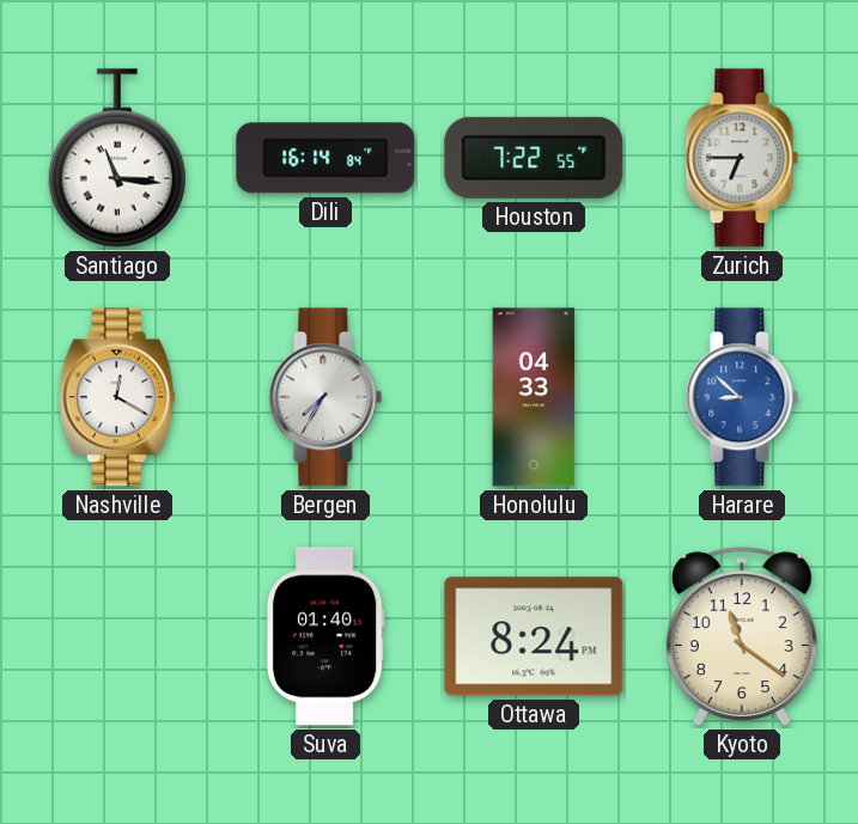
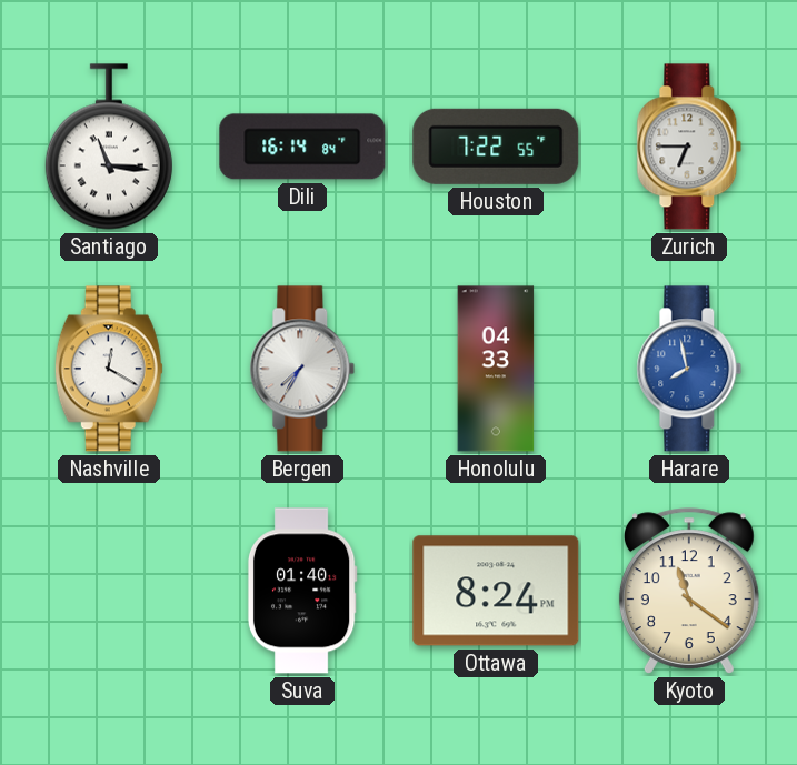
Harare: 8:52 -> 7:58 (689, 369)
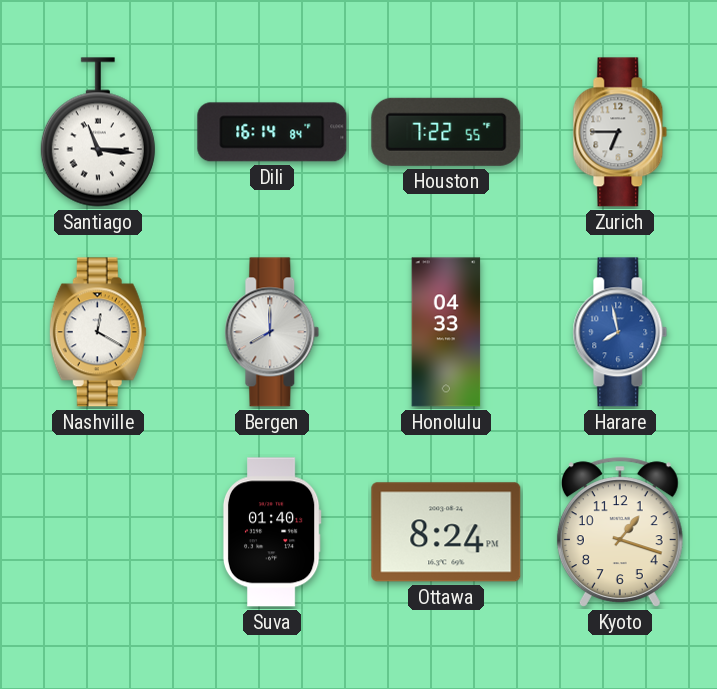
Bergen: 7:35 -> 8:00 (272, 332)
Kyoto: 11:21 -> 1:18 (620, 532)
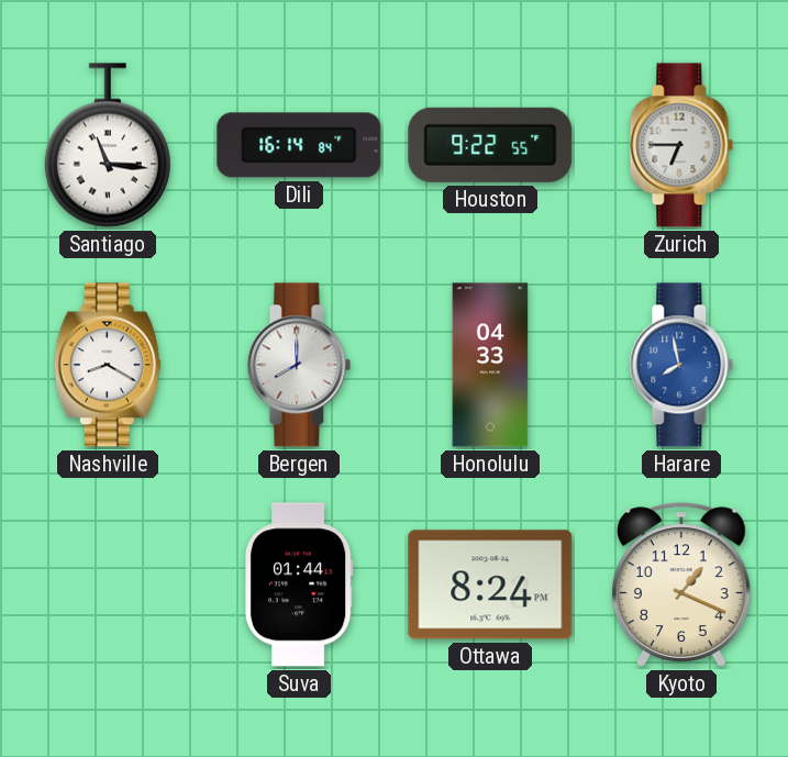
Houston: 7:22 -> 9:22 (490, 145)
Nashville: 12:20 -> 8:20 (108, 365)
Suva: 01:40 -> 01:44 (299, 585)
Kyoto: 1:18 -> 1:19 (681, 585)
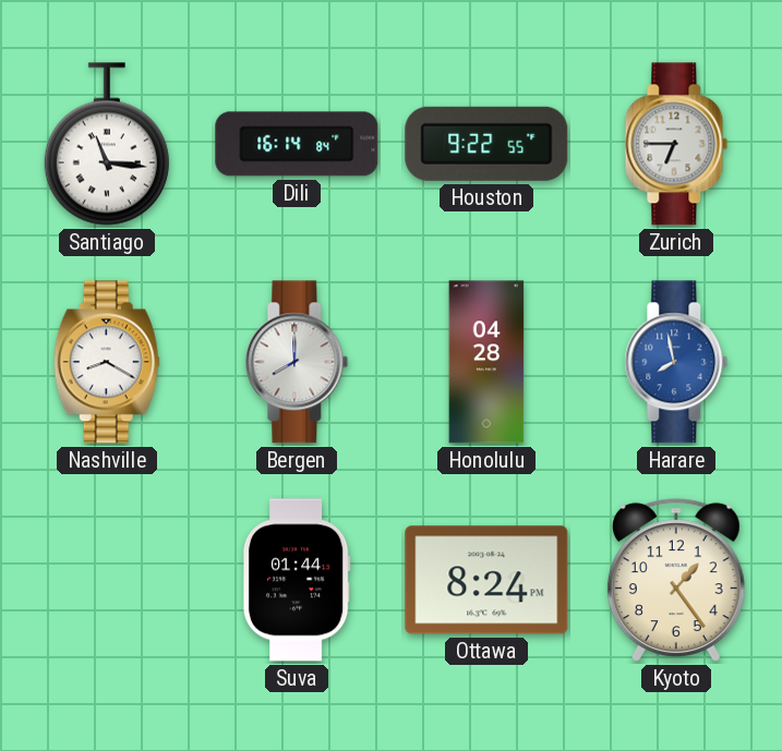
Honolulu: 04:33 -> 04:28 (486, 362)
Kyoto: 1:19 -> 1:24 (676, 580)
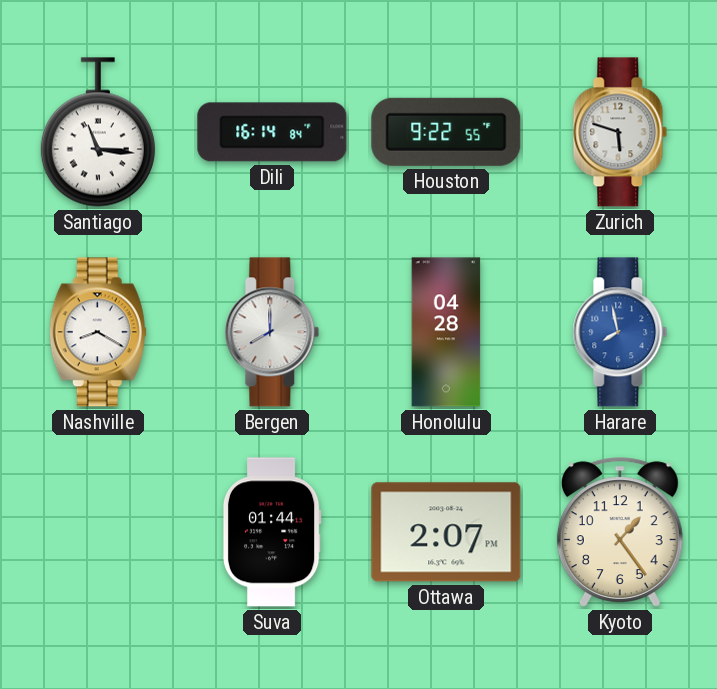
Zurich: 6:45 -> 5:48 (620, 132)
Ottawa: 8:24 -> 2:07 (446, 532)
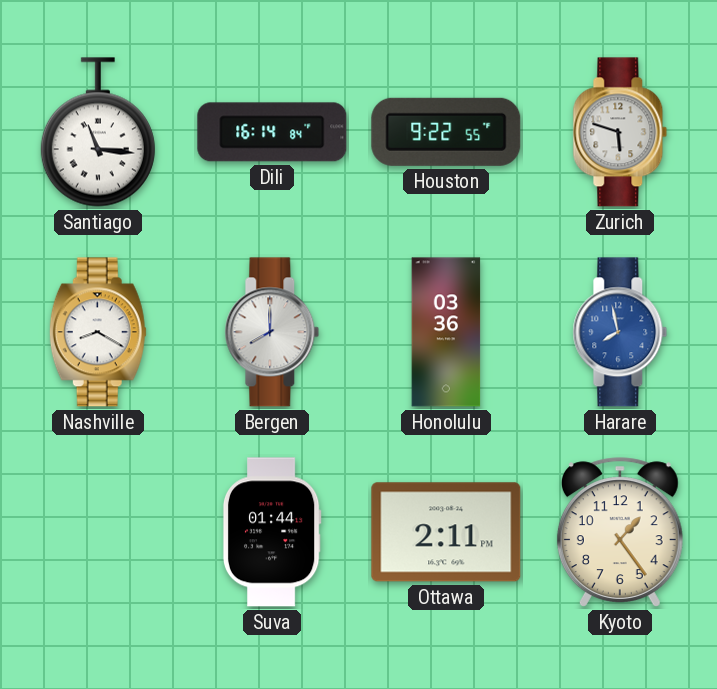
Honolulu: 04:28 -> 03:36 (446, 332)
Ottawa: 2:07 -> 2:11 (446, 532)
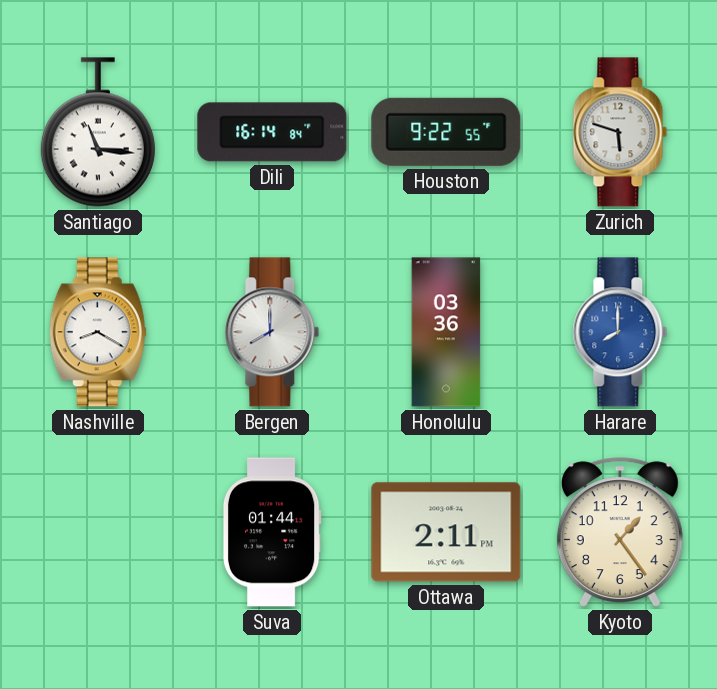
Harare: 7:58 -> 8:00 (620, 332)
